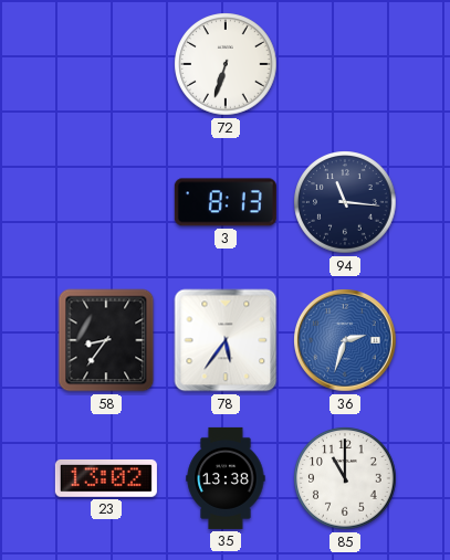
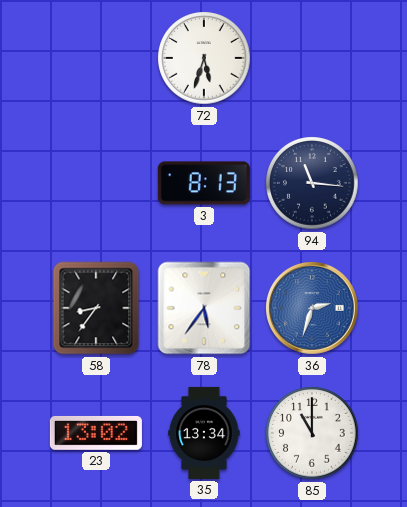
72: 6:33 -> 5:33 (204, 58)
35: 13:38 -> 13:34 (204, 433)
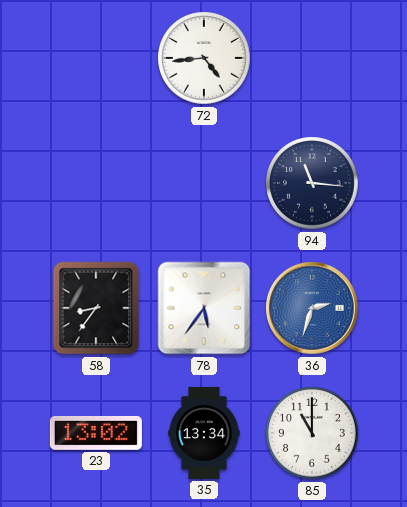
72: 5:33 -> 4:44 (204, 58)
3: 8:13 -> none (204, 183)
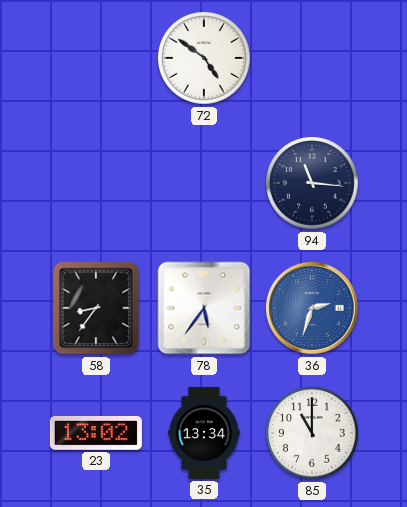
72: 4:44 -> 4:51 (204, 58)
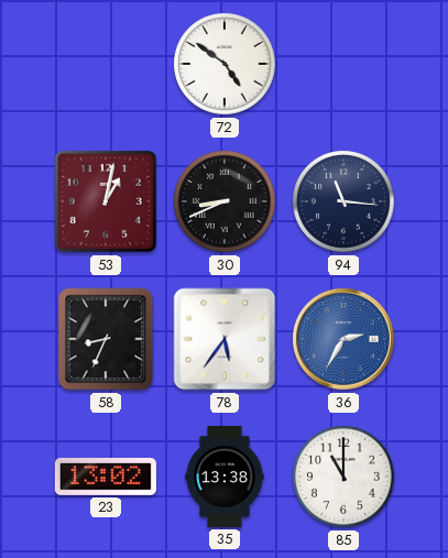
53: none -> 1:02 (106, 201)
30: none -> 8:41 (225, 201)
58: 8:36 -> 8:34 (106, 339)
36: 2:33 -> 2:35 (345, 340)
35: 13:34 -> 13:38 (225, 477)
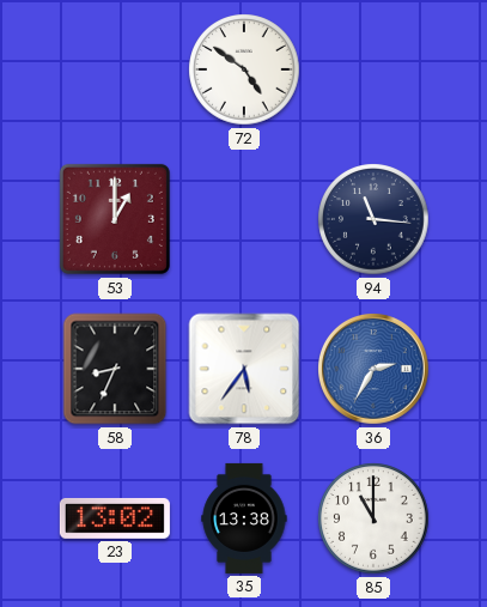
53: 1:02 -> 1:00 (115, 219)
30: 8:41 -> none (225, 201)
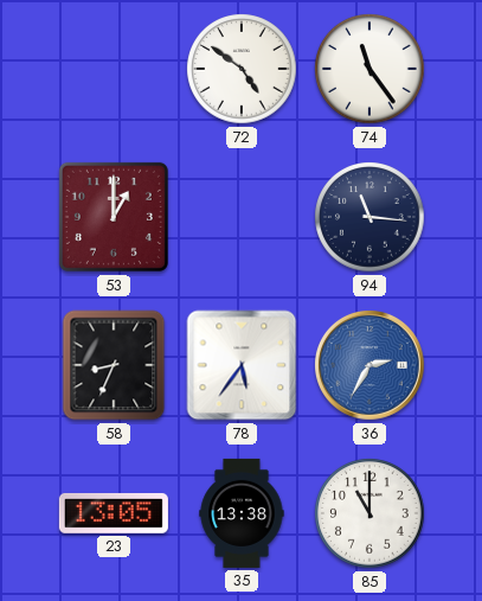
74: none -> 11:24 (369, 69)
23: 13:02 -> 13:05 (114, 513)
